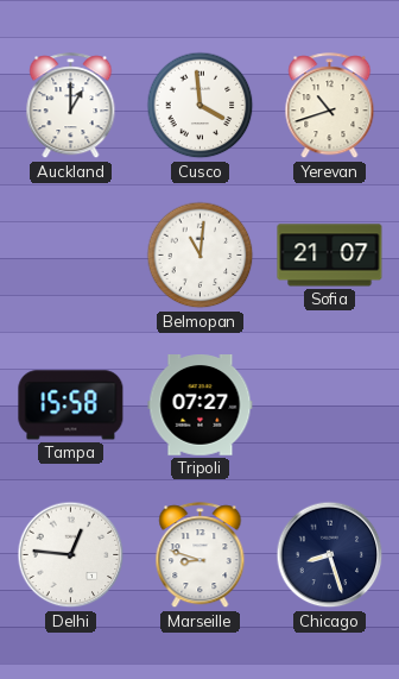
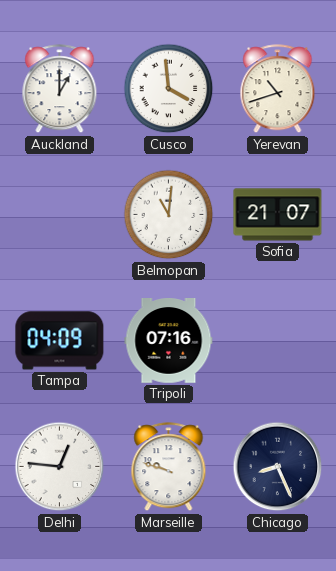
Tampa: 15:58 -> 04:09 (60, 341)
Tripoli: 07:27 -> 07:16 (169, 341)
Marseille: 8:48 -> 9:48 (169, 467)
Chicago: 8:27 -> 8:26 (278, 467)
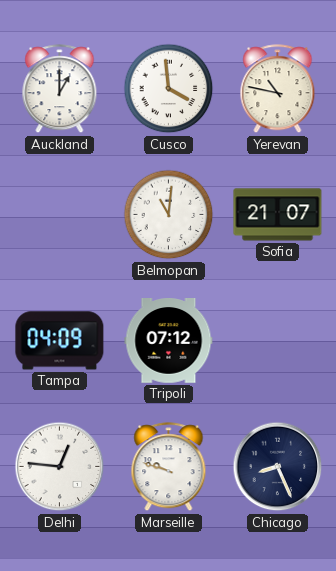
Yerevan: 10:42 -> 10:47 (278, 89)
Tripoli: 07:16 -> 07:12 (169, 341)
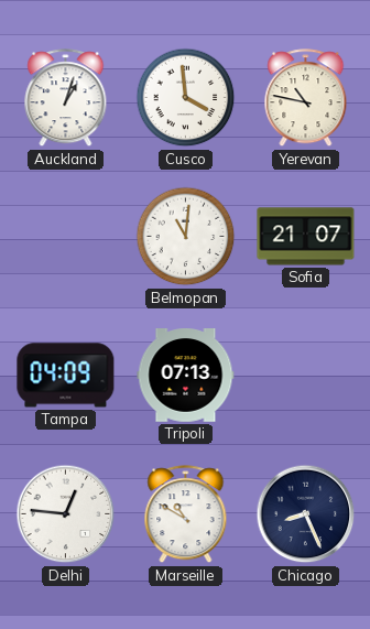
Auckland: 1:00 -> 1:03 (66, 98)
Tripoli: 07:12 -> 07:13 (186, 376)
Marseille: 9:48 -> 10:50 (186, 514)
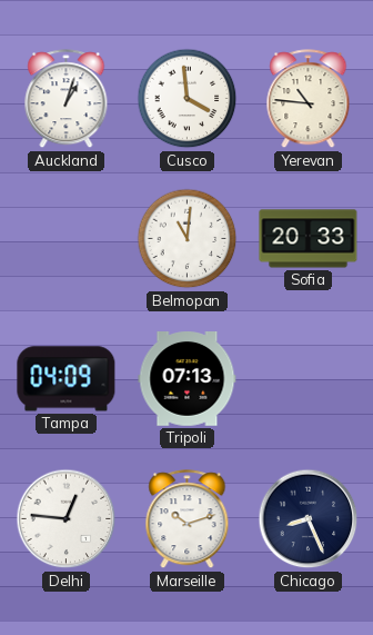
Yerevan: 10:47 -> 10:46 (309, 99)
Sofia: 21:07 -> 20:33 (309, 239)
Marseille: 10:50 -> 10:12 (188, 519)
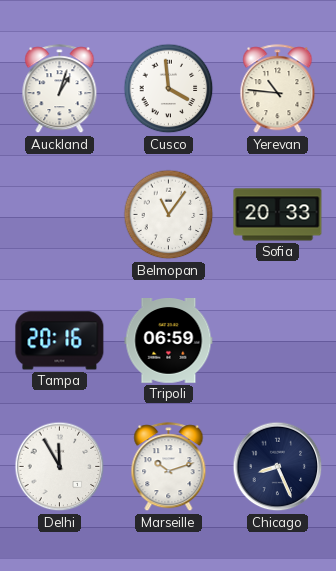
Belmopan: 11:01 -> 11:06 (169, 215)
Tampa: 04:09 -> 20:16 (60, 341)
Tripoli: 07:13 -> 06:59 (169, 341)
Delhi: 12:46 -> 11:55 (60, 467)
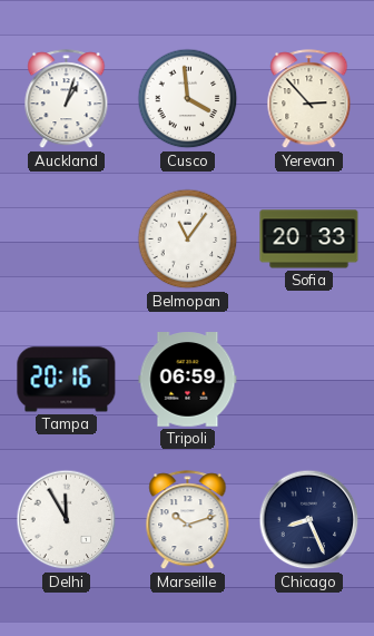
Yerevan: 10:46 -> 2:53 (309, 99)
